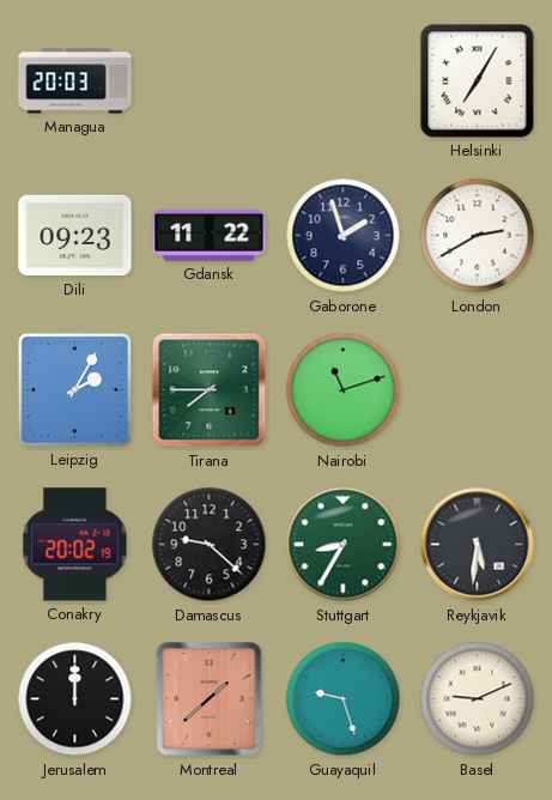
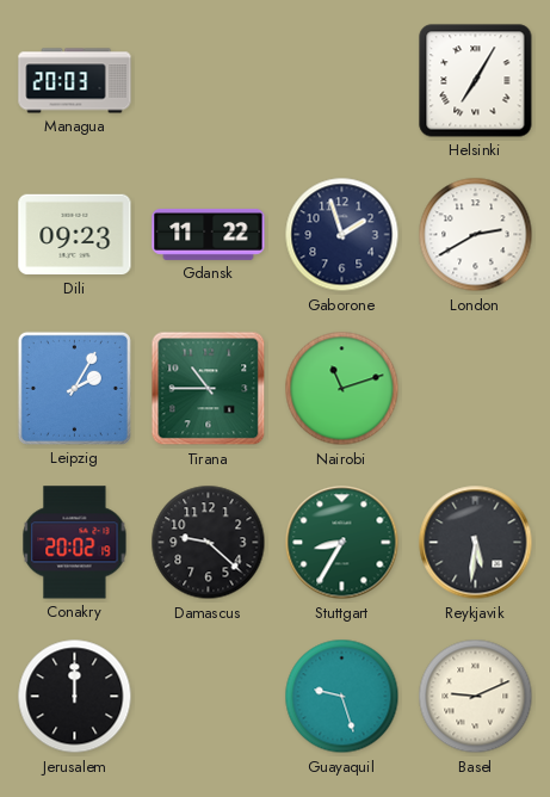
Tirana: 7:45 -> 10:45 (209, 389)
Montreal: 1:38 -> none (210, 699)
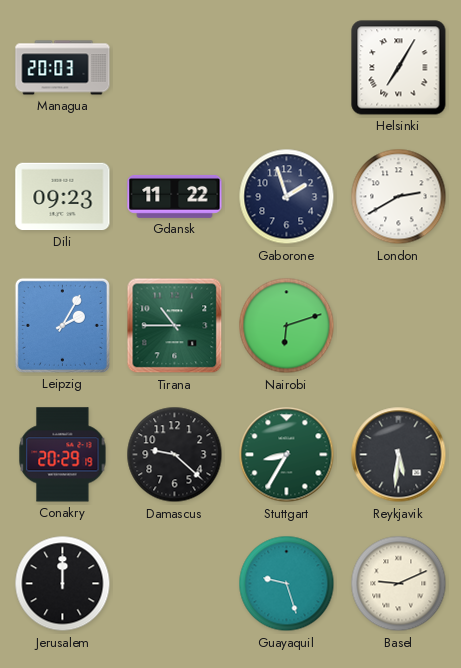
Nairobi: 11:12 -> 6:12 (287, 326)
Conakry: 20:02 -> 20:29 (63, 455)
